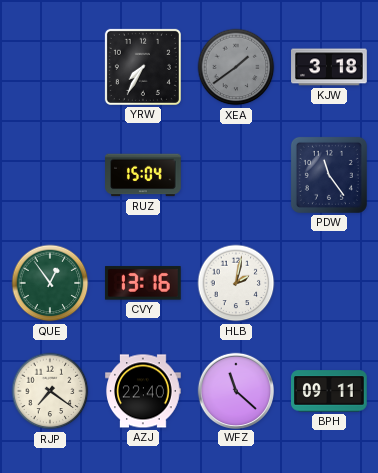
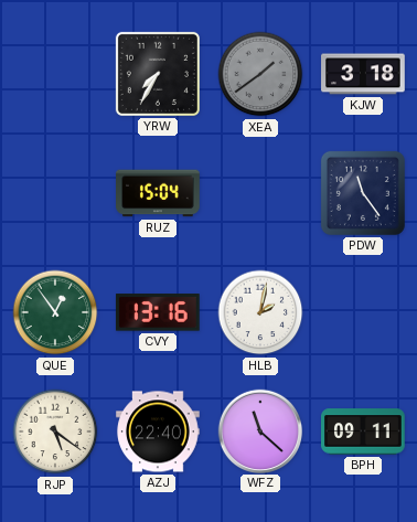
RJP: 7:21 -> 5:21 (55, 432)
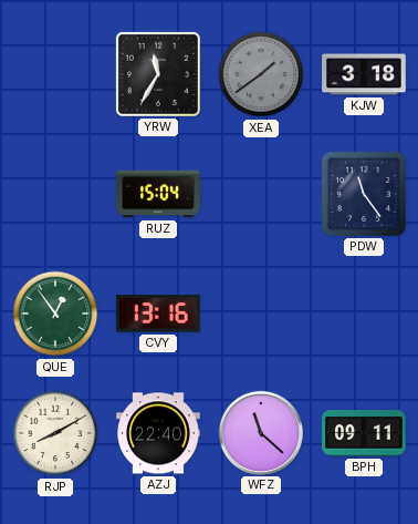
YRW: 7:35 -> 11:35 (158, 74)
HLB: 2:02 -> none (260, 312)
RJP: 5:21 -> 8:10 (55, 433)
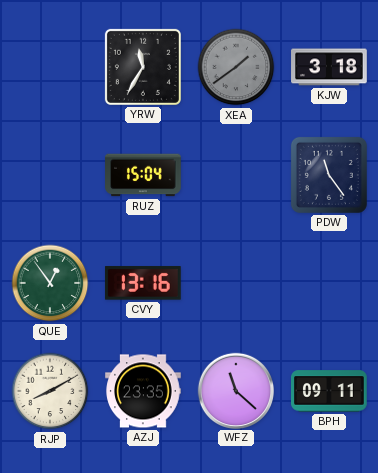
AZJ: 22:40 -> 23:35 (143, 391)
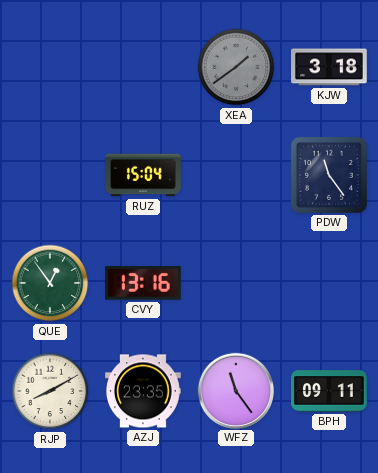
YRW: 11:35 -> none (143, 67)
WFZ: 11:22 -> 11:24 (235, 390)
